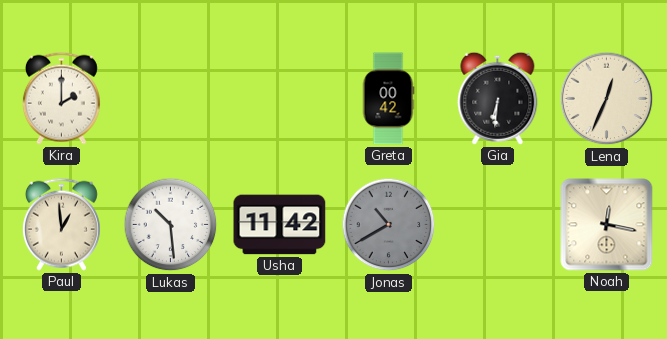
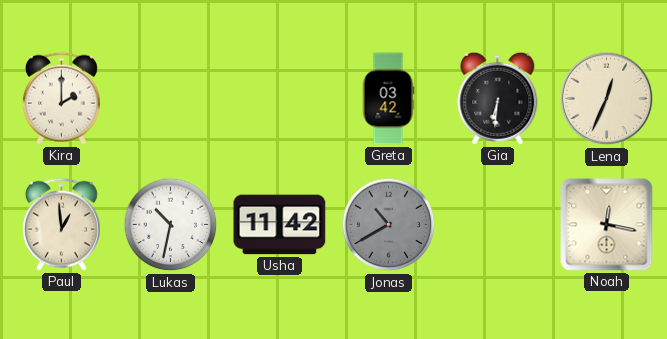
Greta: 00:42 -> 03:42 (388, 99)
Lukas: 10:29 -> 10:32 (171, 225)
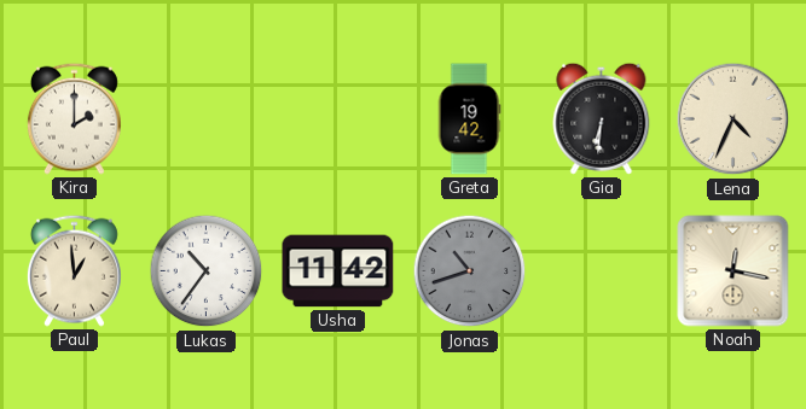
Greta: 03:42 -> 19:42 (469, 119)
Lena: 12:34 -> 4:34 (733, 119)
Lukas: 10:32 -> 10:36 (207, 271)
Jonas: 10:40 -> 10:42 (470, 271)
